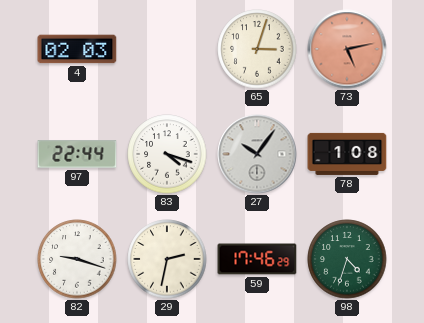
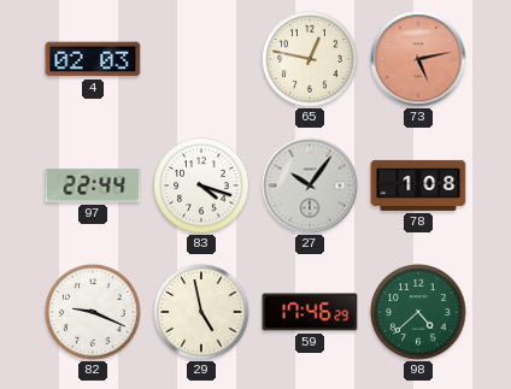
65: 3:03 -> 12:47 (310, 59)
82: 9:18 -> 9:19 (93, 312)
29: 2:32 -> 4:58 (201, 312)
98: 4:33 -> 4:38 (418, 312)
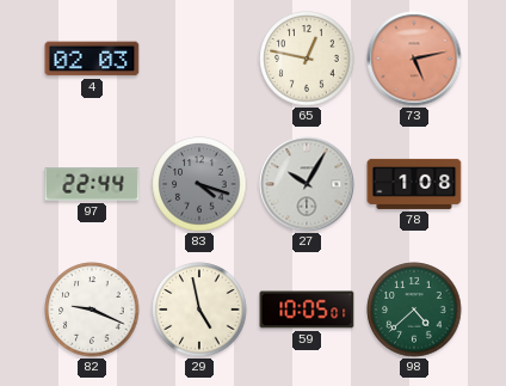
83 dial: white -> grey (199, 184)
27: 10:06 -> 10:05 (307, 184)
59: 17:46 -> 10:05 (307, 310)
